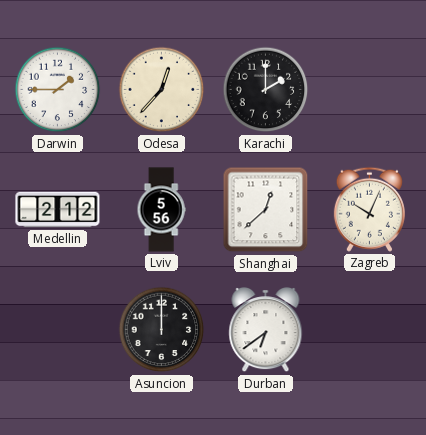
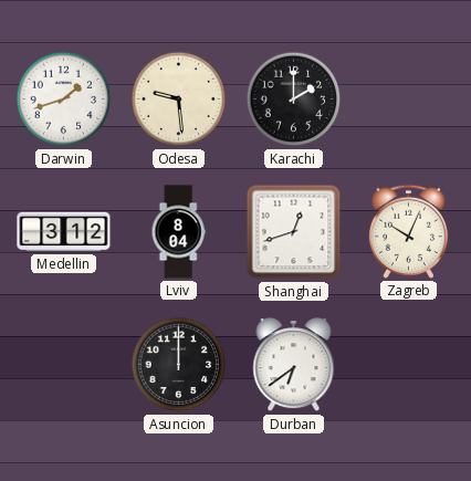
Darwin: 1:45 -> 1:42 (64, 100)
Odesa: 12:37 -> 9:29 (179, 100)
Medellin: 2:12 -> 3:12 (64, 232)
Lviv: 5:56 -> 8:04 (178, 232)
Shanghai: 12:38 -> 12:42 (294, 232)
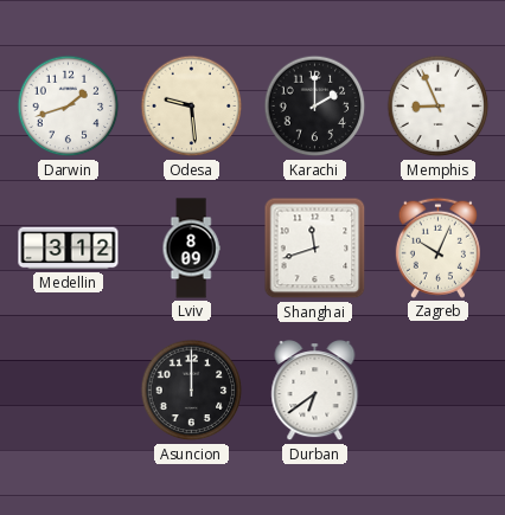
Memphis: none -> 8:56 (439, 107)
Lviv: 8:04 -> 8:09 (191, 249)
Shanghai: 12:42 -> 11:42 (315, 249)
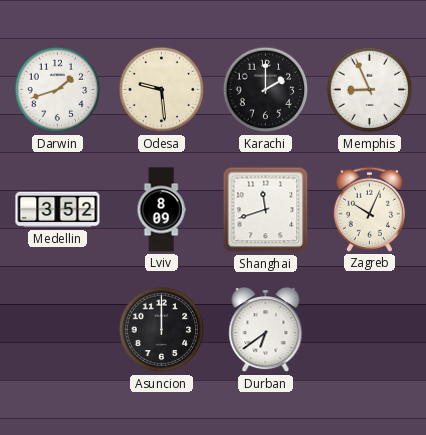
Medellin: 3:12 -> 3:52 (58, 210)
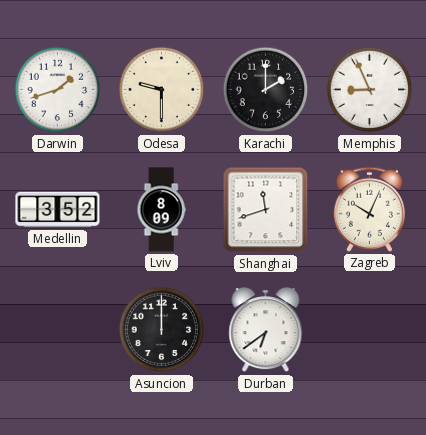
Odesa: 9:29 -> 9:30 (162, 90)
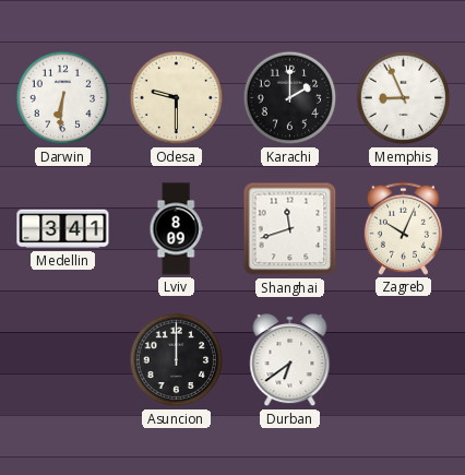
Darwin: 1:42 -> 6:31 (63, 98)
Medellin: 3:52 -> 3:41 (63, 229)
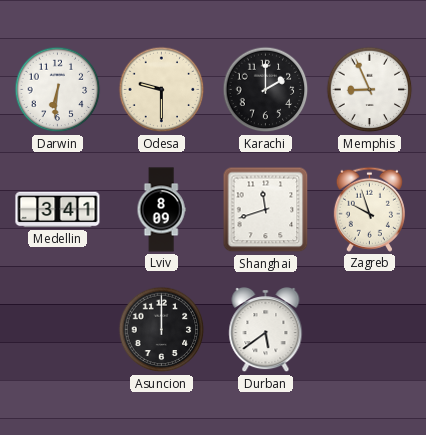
Zagreb: 10:04 -> 9:57 (369, 209)
Durban: 6:39 -> 5:39 (266, 331)
